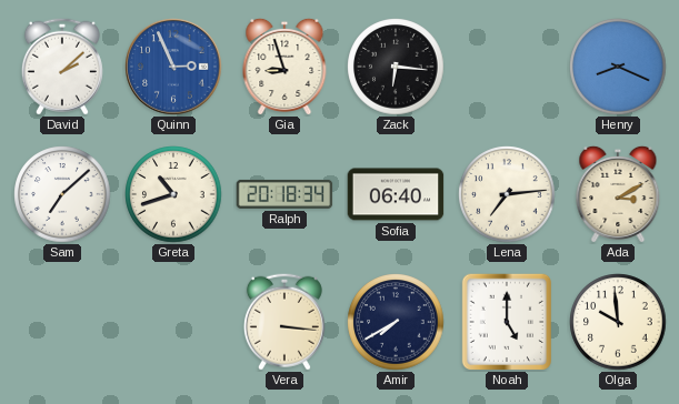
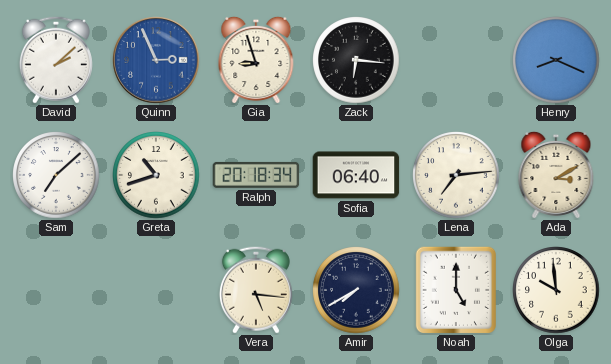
Vera: 3:16 -> 5:16 (256, 290)
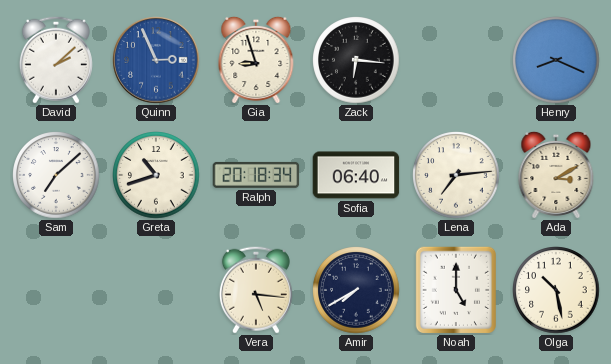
Olga: 9:59 -> 10:28 (556, 290)
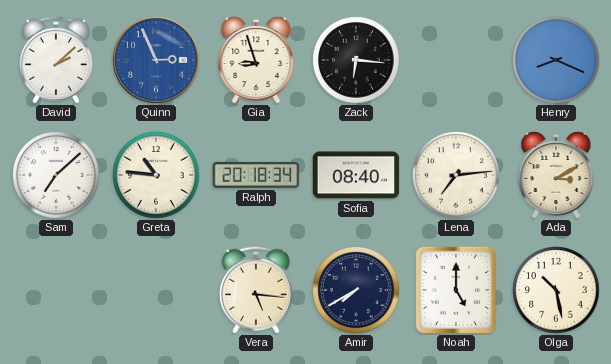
Greta: 10:42 -> 10:46 (156, 175)
Sofia: 06:40 -> 08:40 (356, 175)
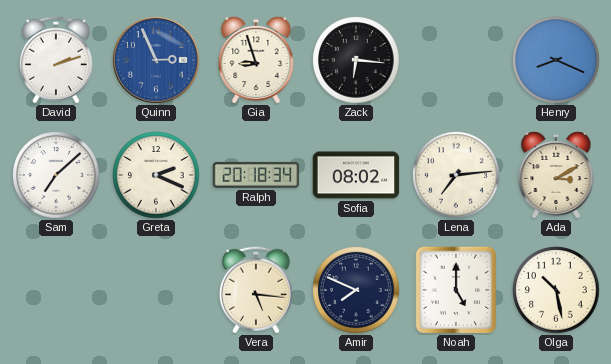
David: 2:08 -> 2:12 (56, 60)
Greta: 10:46 -> 2:19 (156, 175)
Sofia: 08:40 -> 08:02 (356, 175)
Amir: 7:40 -> 7:49 (356, 290)
